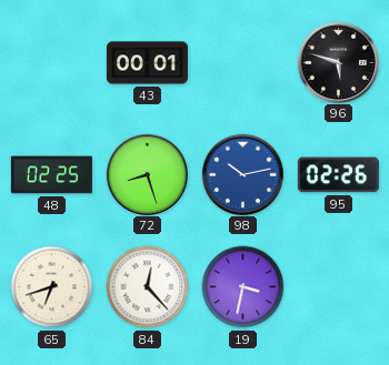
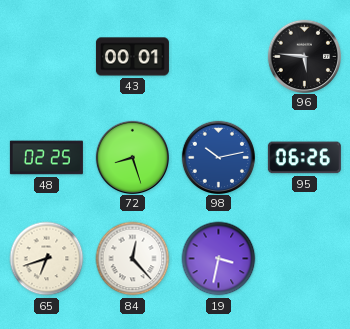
96: 5:48 -> 5:46 (304, 56)
95: 02:26 -> 06:26 (304, 158)
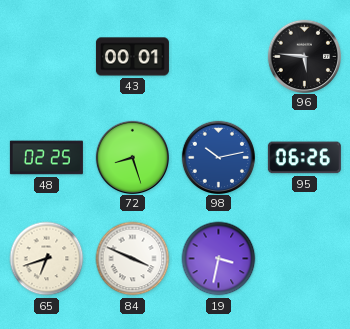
84: 12:23 -> 3:49 (133, 259)
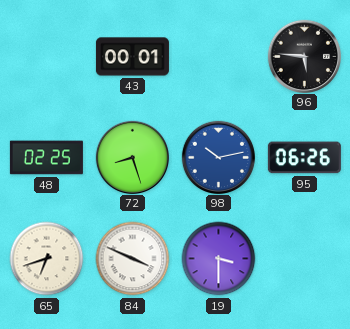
19: 3:32 -> 3:30 (219, 259)
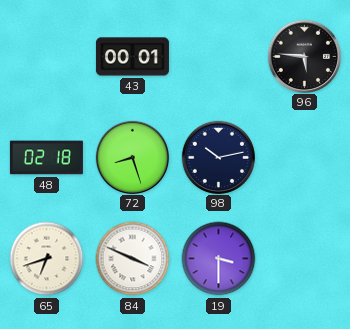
48: 02:25 -> 02:18 (46, 158)
98 dial: blue -> navy (218, 157)
95: 06:26 -> none (304, 158)
